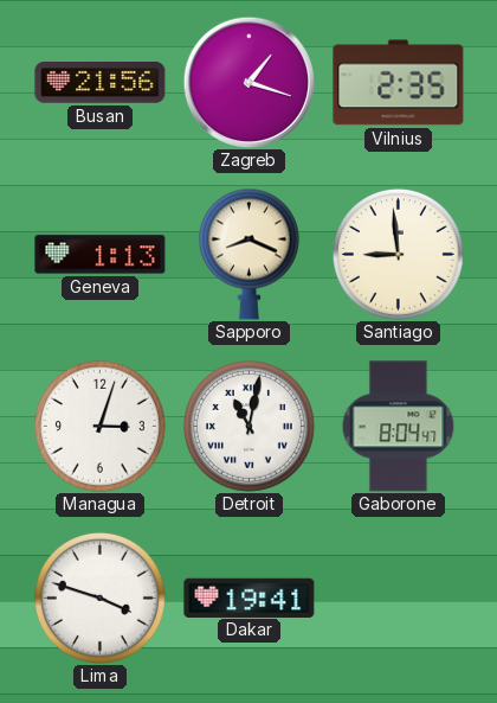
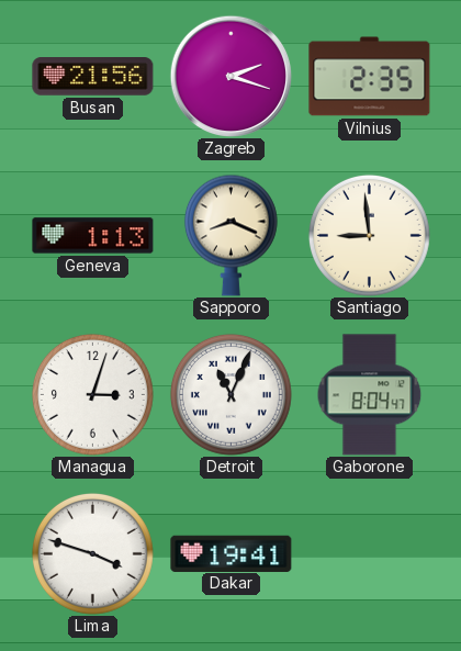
Zagreb: 1:18 -> 2:18 (231, 76)
Detroit: 11:02 -> 11:04 (231, 394)
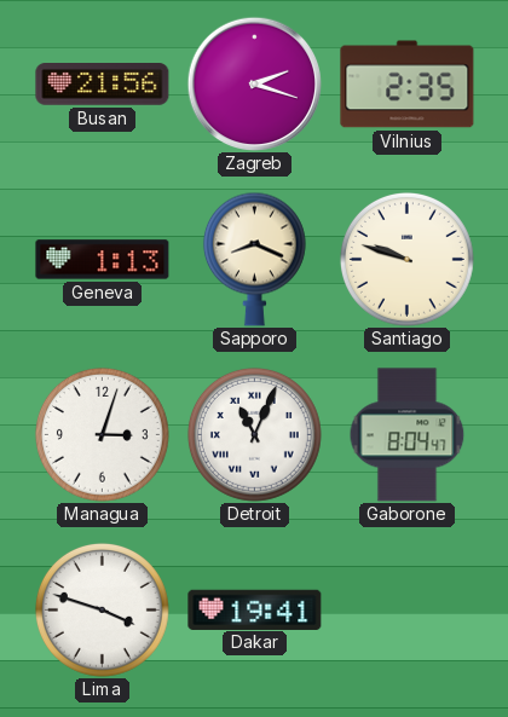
Santiago: 8:59 -> 9:48 (406, 259)
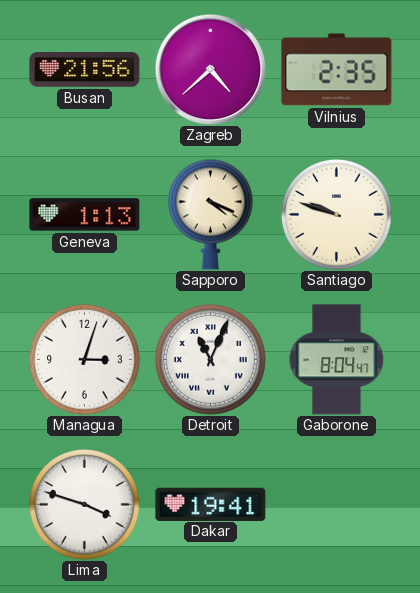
Zagreb: 2:18 -> 4:38 (210, 69)
Sapporo: 8:19 -> 4:19 (210, 214)
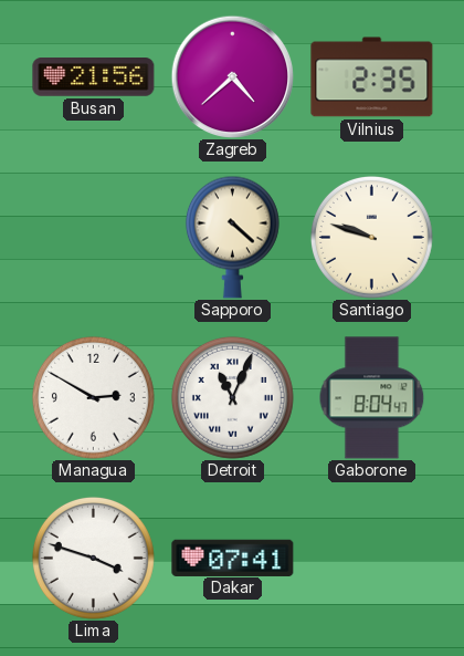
Geneva: 1:13 -> none (85, 215)
Sapporo: 4:19 -> 4:22 (232, 237)
Managua: 3:03 -> 2:50 (93, 397)
Dakar: 19:41 -> 07:41 (233, 558)
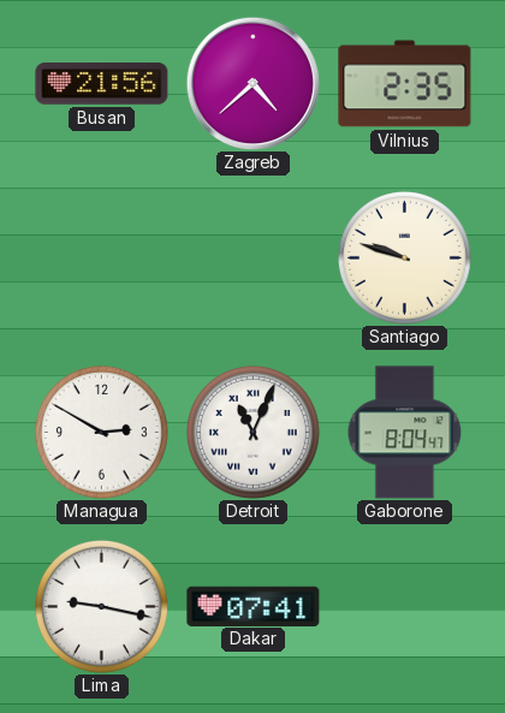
Sapporo: 4:22 -> none (232, 237)
Lima: 3:48 -> 9:17 (101, 606)
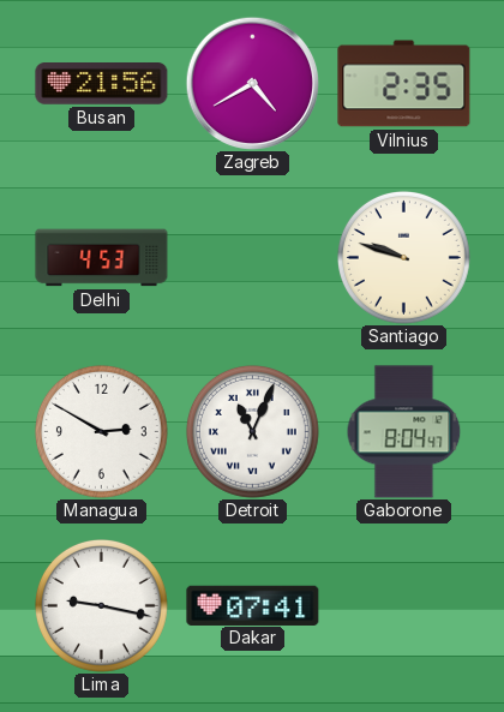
Zagreb: 4:38 -> 4:40 (252, 83)
Delhi: none -> 4:53 (102, 258)
